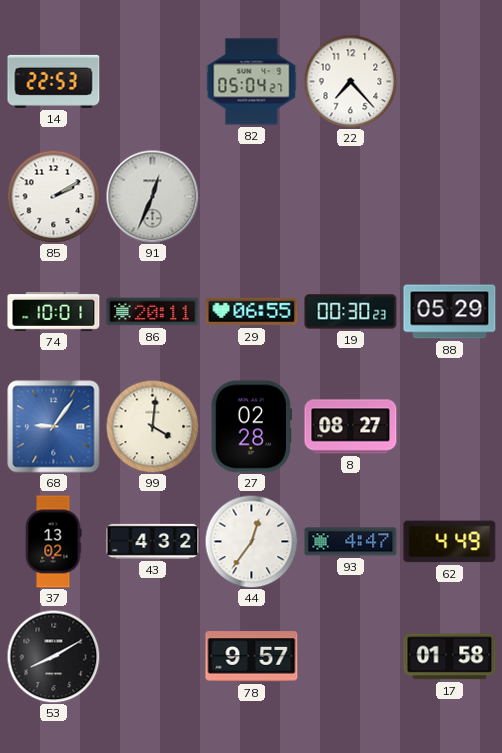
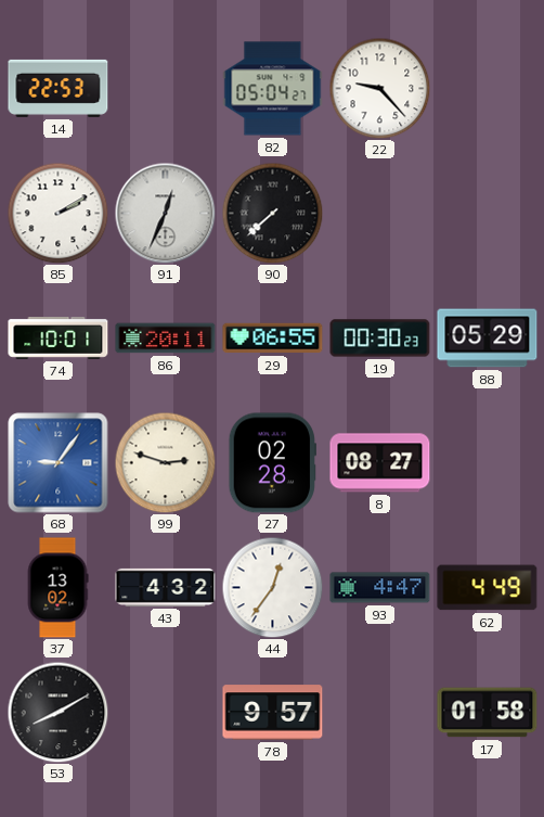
22: 7:23 -> 9:23 (379, 88)
90: none -> 7:38 (272, 213)
99: 4:01 -> 2:48 (165, 462)
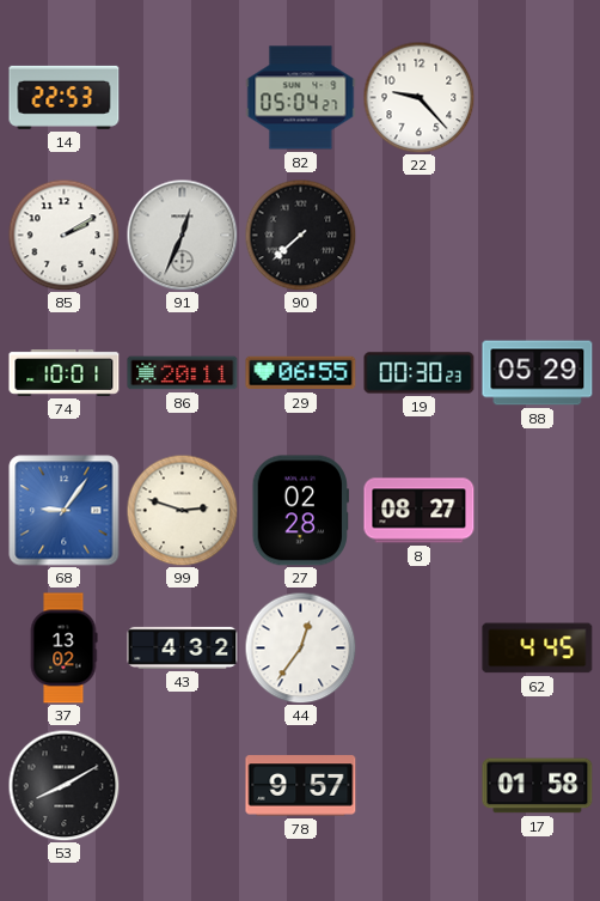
93: 4:47 -> none (380, 588)
62: 4:49 -> 4:45 (538, 649)
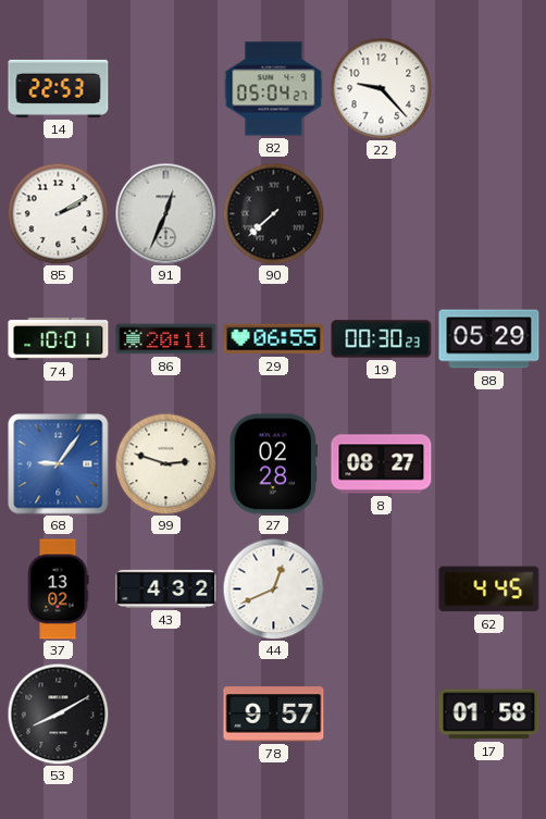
44: 12:36 -> 12:41 (273, 588)
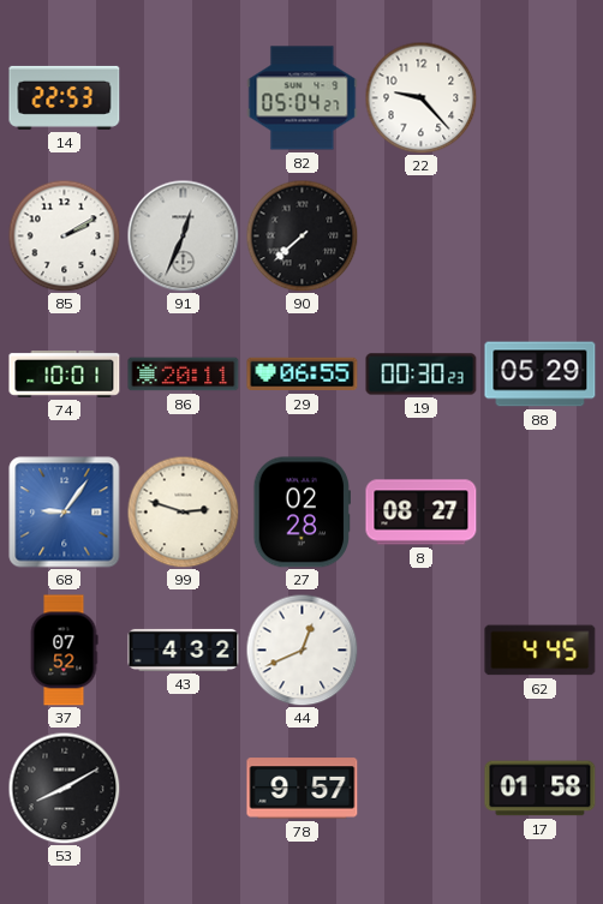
37: 13:02 -> 07:52 (64, 651)
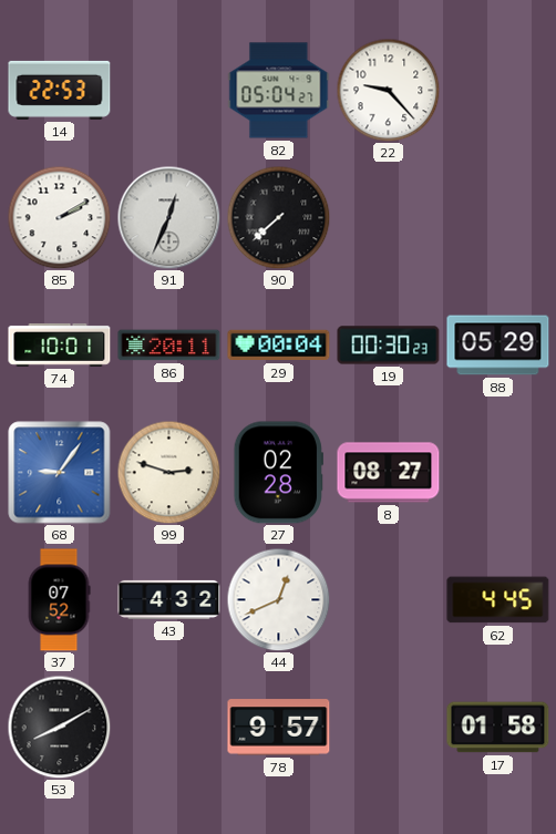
29: 06:55 -> 00:04 (279, 346)
